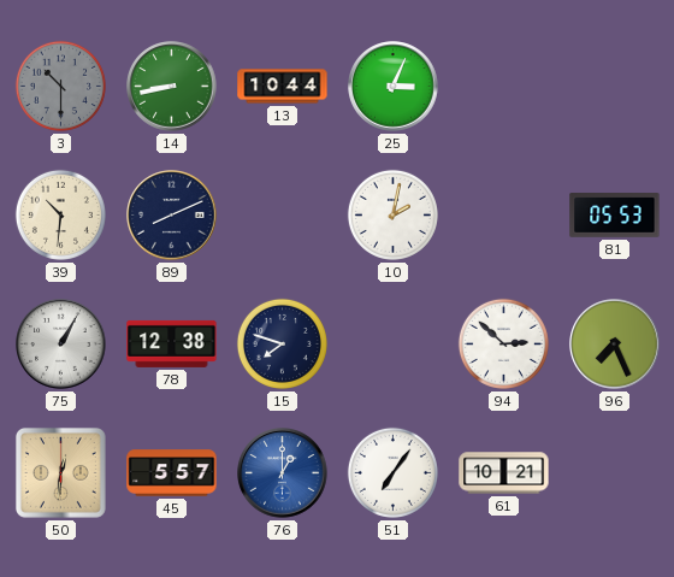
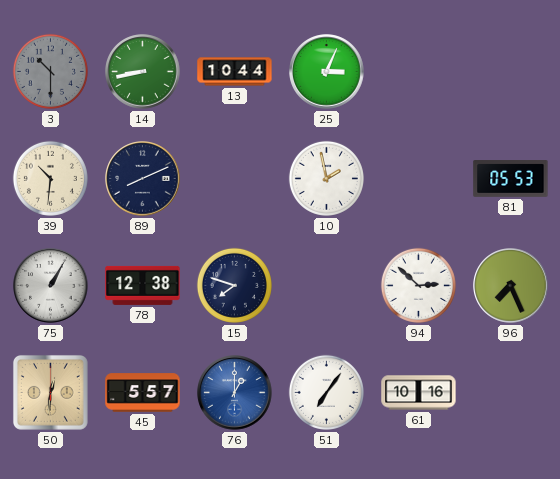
10: 2:02 -> 1:58 (326, 178)
61: 10:21 -> 10:16 (419, 393)
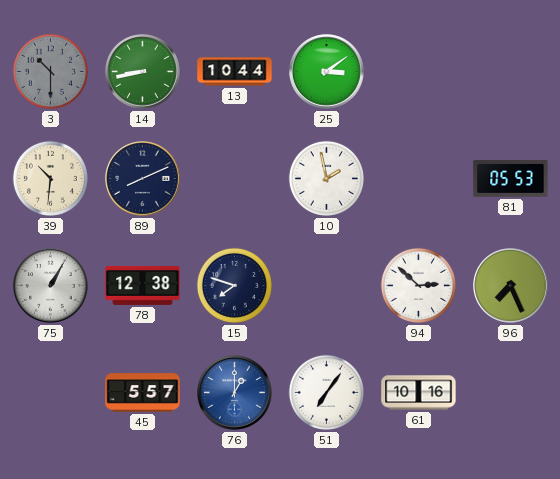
25: 3:04 -> 3:09 (327, 72)
50: 12:31 -> none (50, 392)
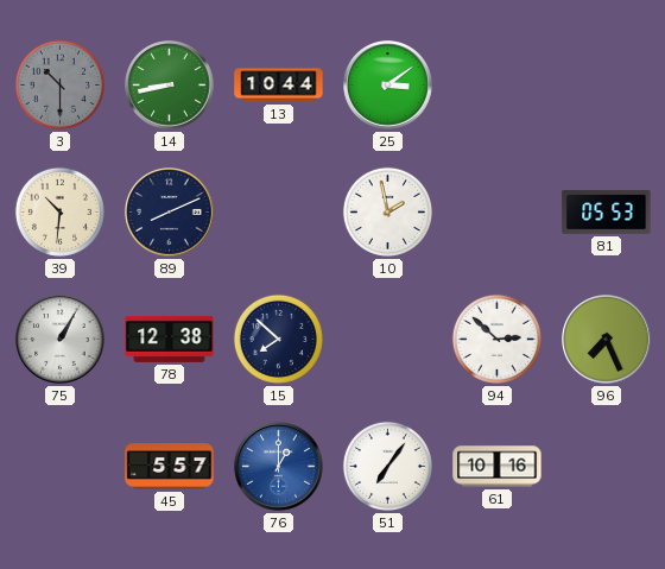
15: 7:48 -> 7:52 (278, 339)
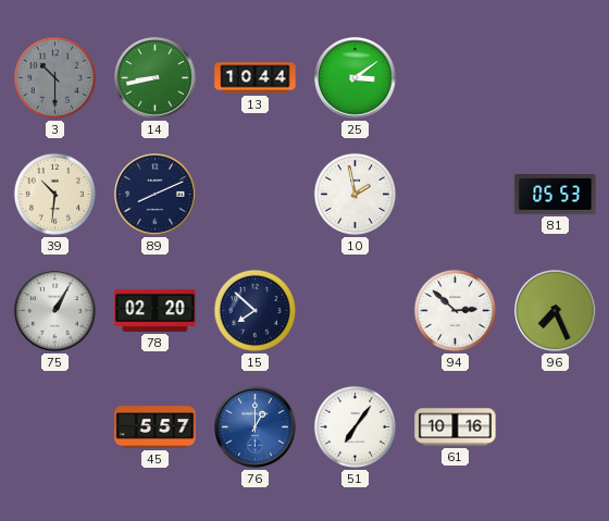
78: 12:38 -> 02:20 (156, 310)
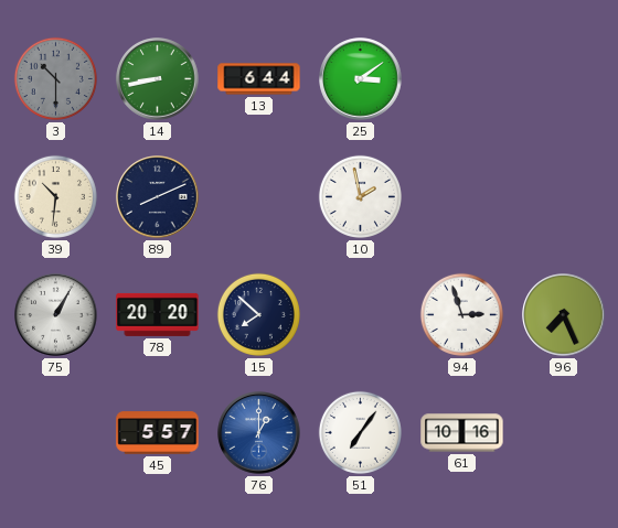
13: 10:44 -> 6:44 (259, 79)
81: 05:53 -> none (556, 195)
78: 02:20 -> 20:20 (158, 314)
94: 2:52 -> 2:57 (461, 314)
